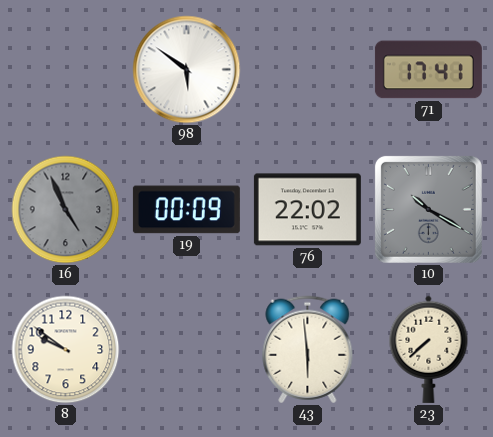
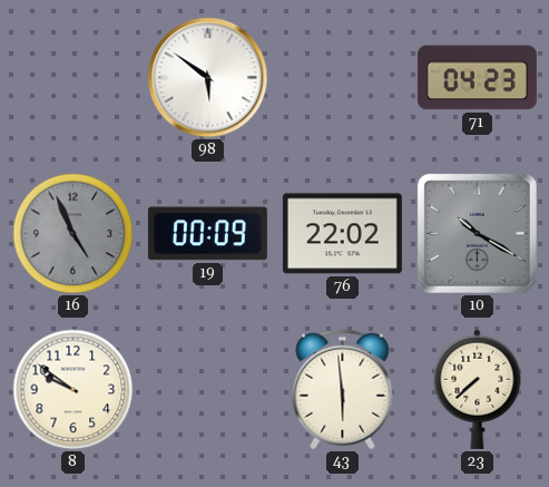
71: 17:41 -> 04:23 (477, 78)
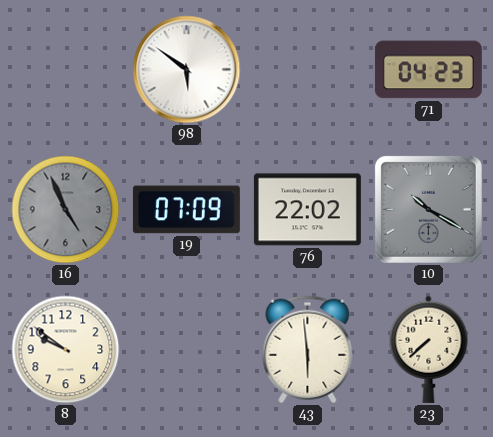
19: 00:09 -> 07:09 (186, 210)
